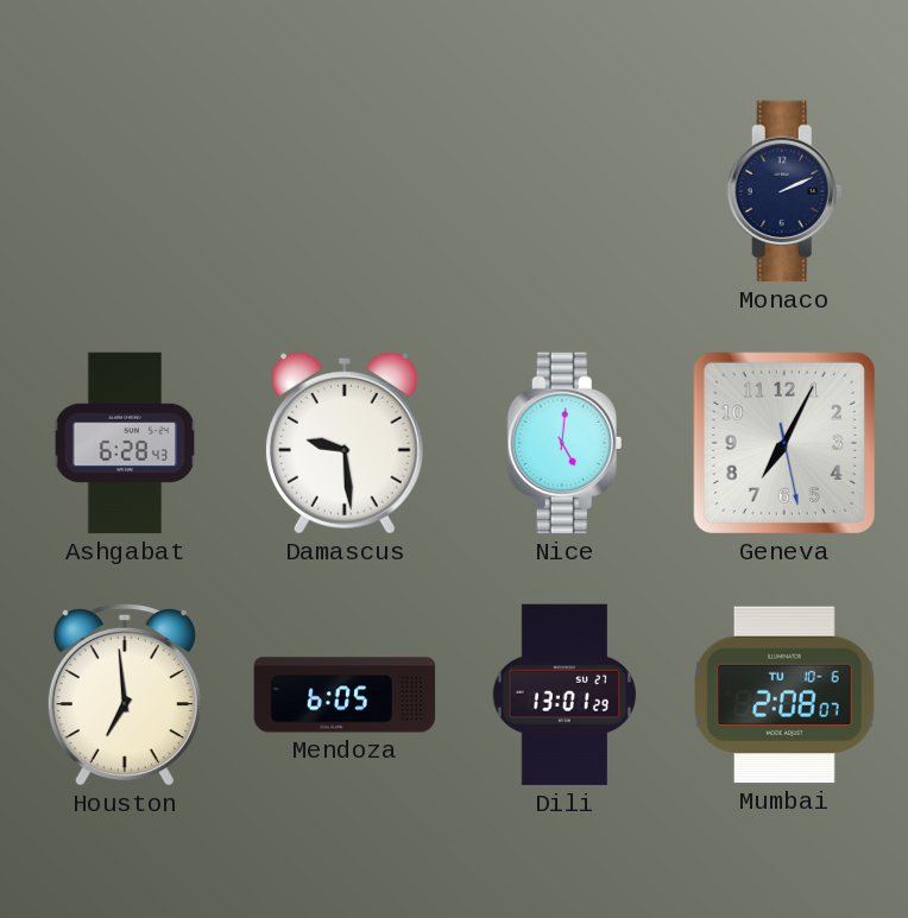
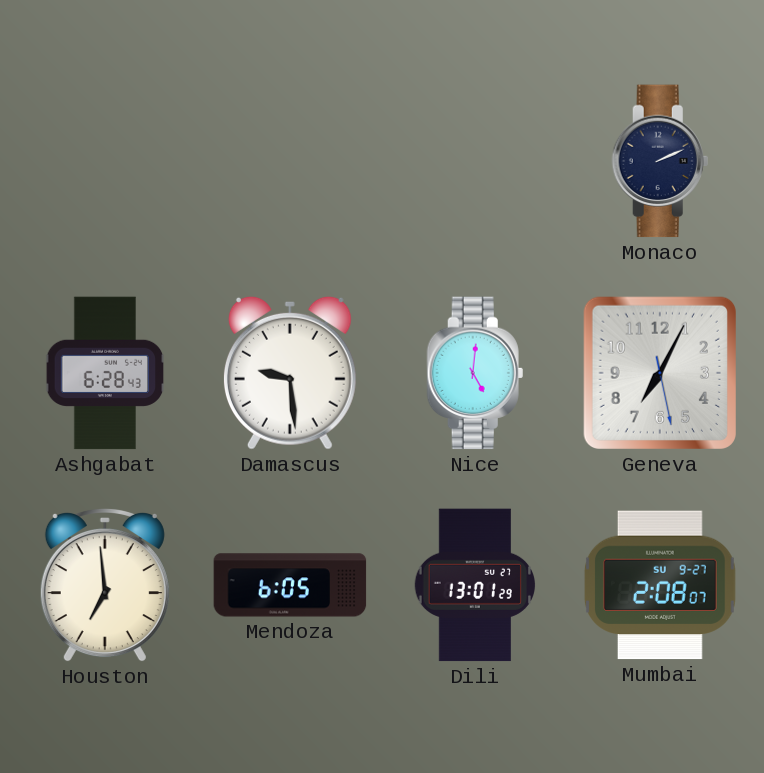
Mumbai date: TU 10-6 -> SU 9-27 (660, 585)
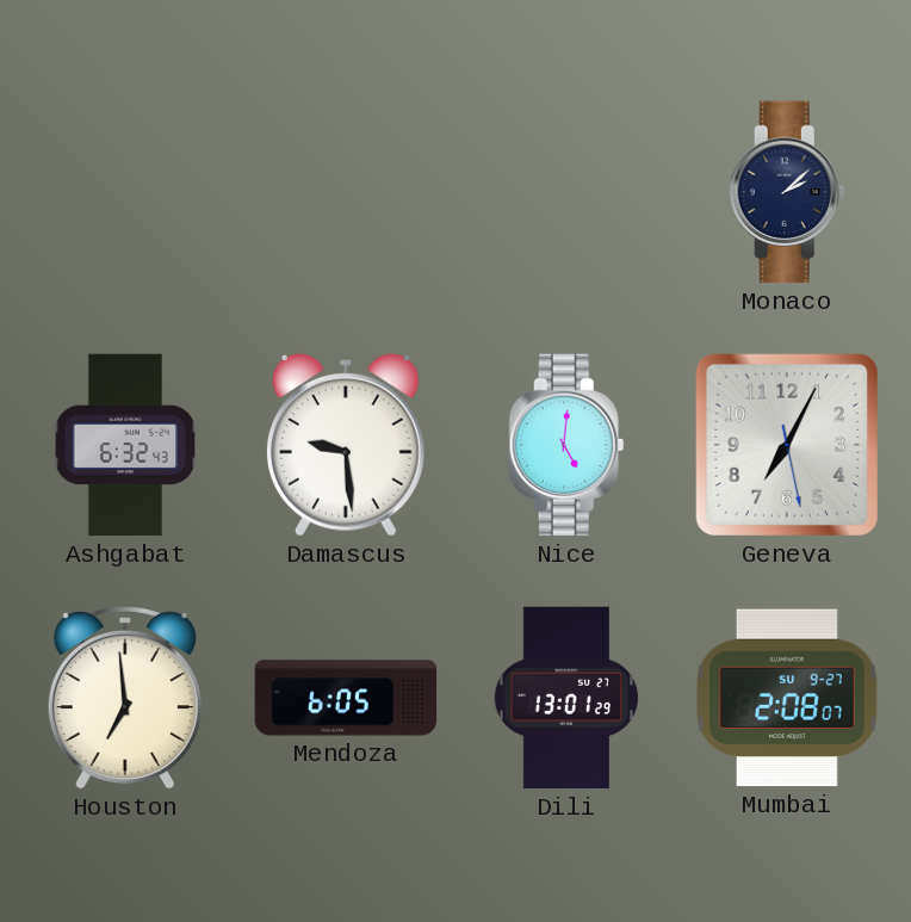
Monaco: 2:11 -> 2:08 (787, 192)
Ashgabat: 6:28 -> 6:32 (125, 445)
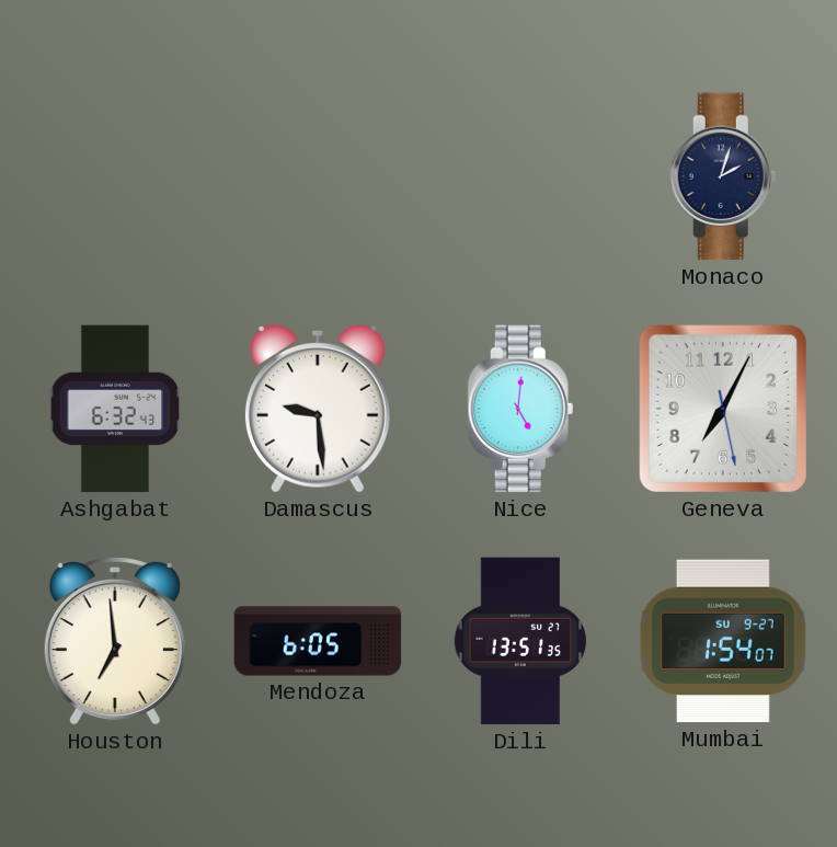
Monaco: 2:08 -> 2:03 (723, 176)
Dili: 13:01 -> 13:51 (519, 641)
Mumbai: 2:08 -> 1:54 (723, 641)
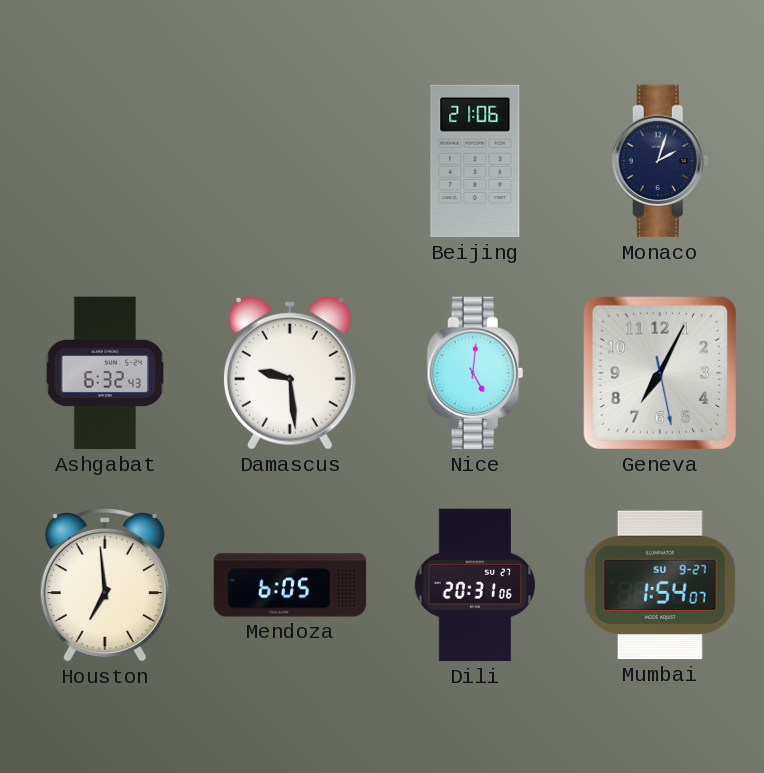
Beijing: none -> 21:06 (475, 161)
Dili: 13:51 -> 20:31 (474, 585)
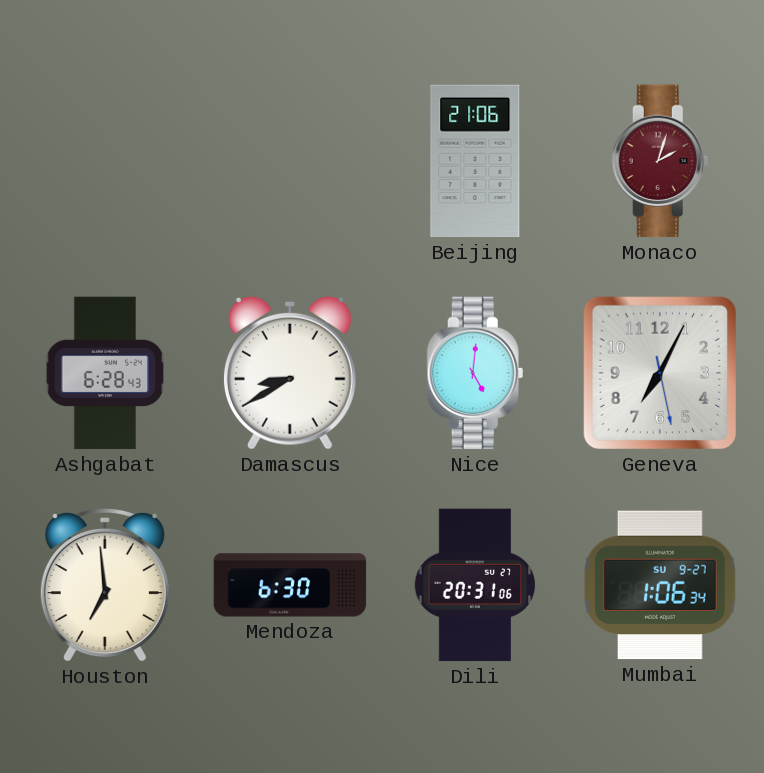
Monaco dial: navy -> burgundy (660, 161)
Ashgabat: 6:32 -> 6:28 (105, 373)
Damascus: 9:29 -> 8:40 (290, 373)
Mendoza: 6:05 -> 6:30 (290, 585)
Mumbai: 1:54 -> 1:06 (660, 585)
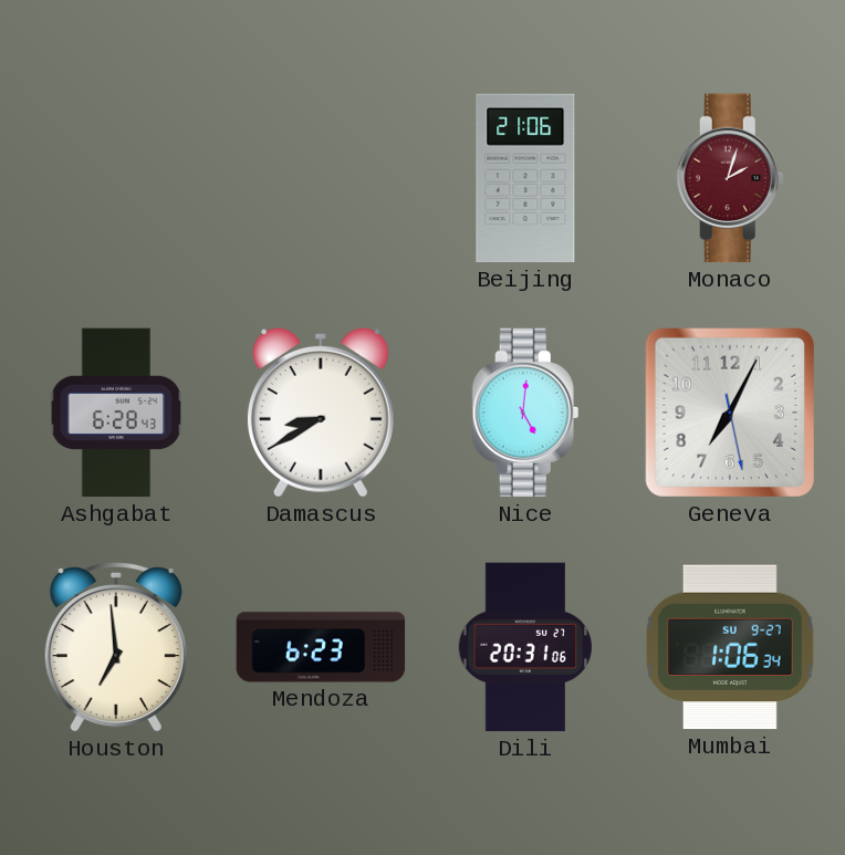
Mendoza: 6:30 -> 6:23 (321, 647)
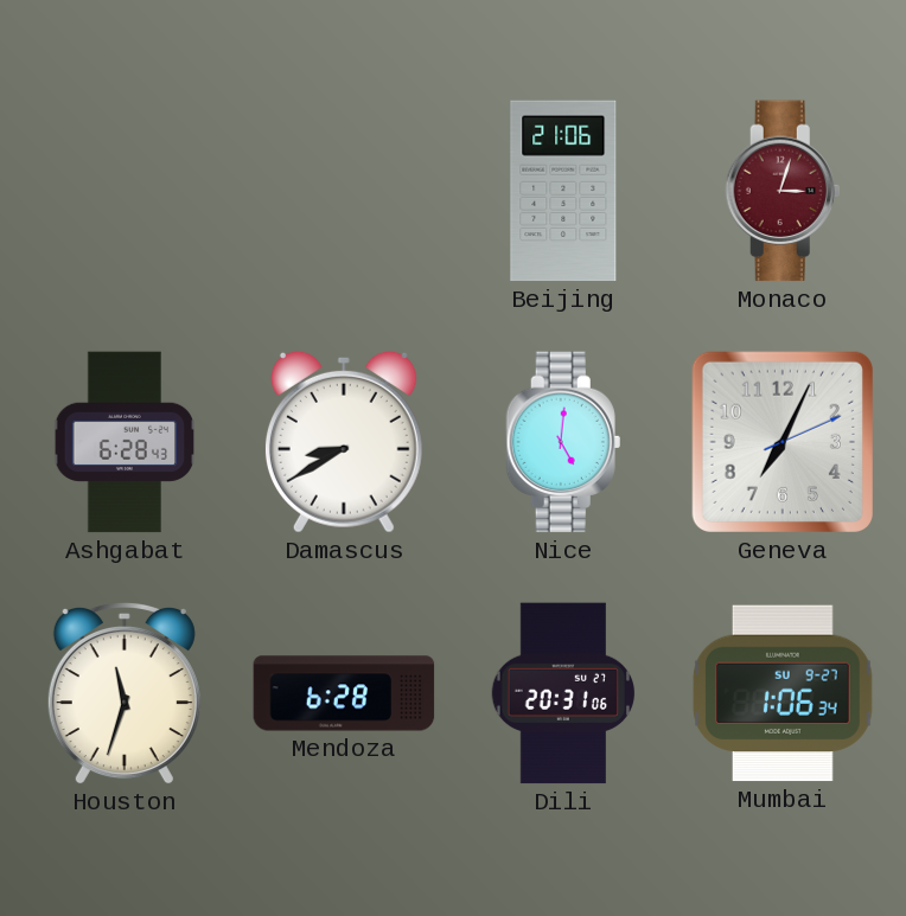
Monaco: 2:03 -> 3:03 (783, 191)
Geneva: 7:04:28 -> 7:04:11 (783, 442)
Houston: 6:59 -> 11:33 (125, 693)
Mendoza: 6:23 -> 6:28 (344, 693)
